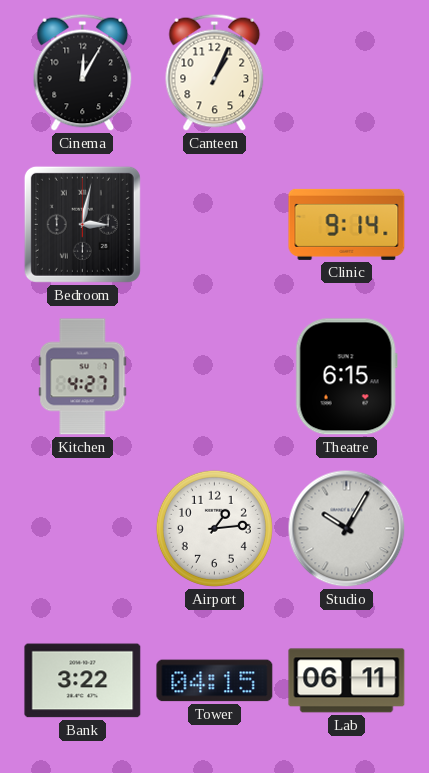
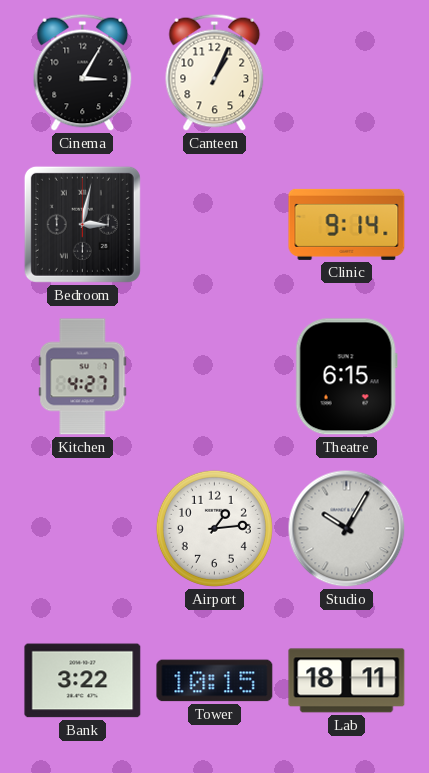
Cinema: 12:05 -> 3:05 (83, 72)
Tower: 04:15 -> 10:15 (215, 681)
Lab: 06:11 -> 18:11 (347, 681)
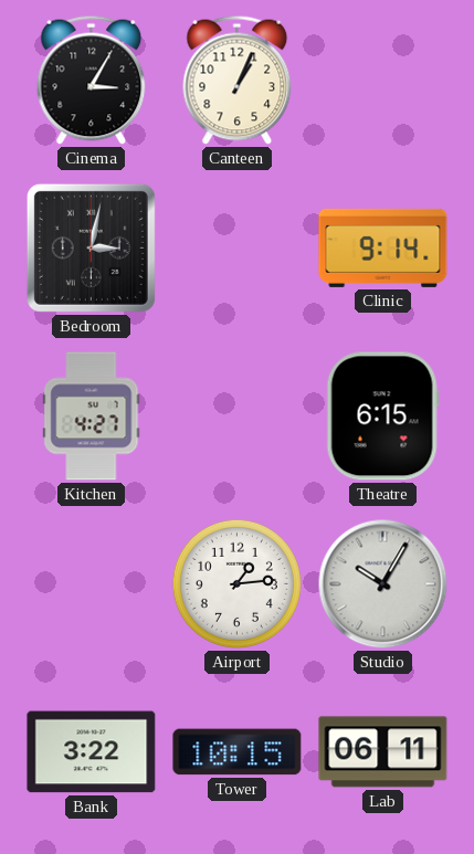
Lab: 18:11 -> 06:11 (383, 752)
